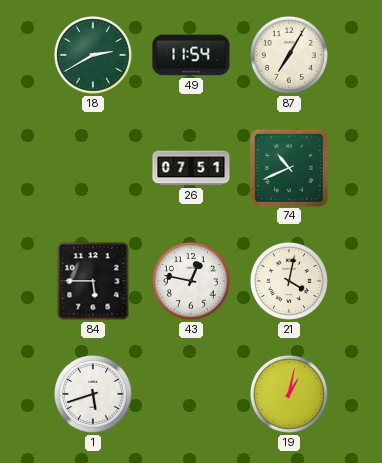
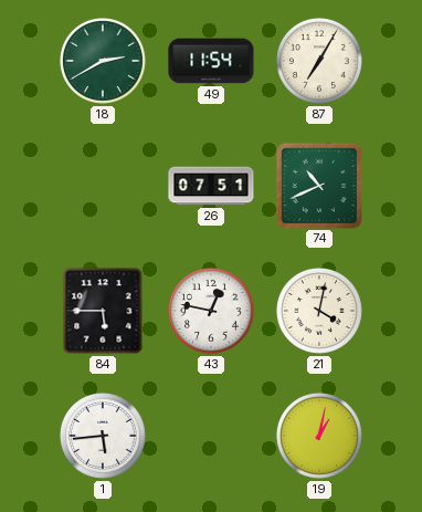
1: 5:42 -> 5:44 (103, 436)
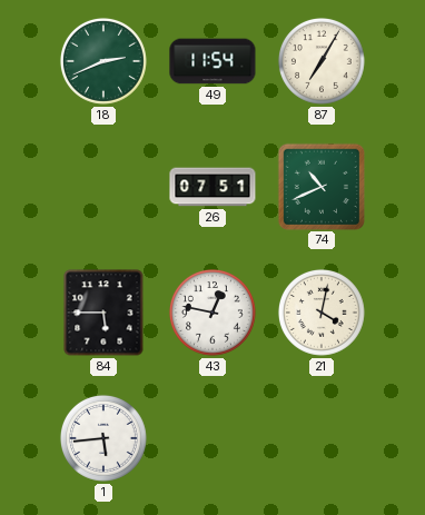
18: 2:40 -> 2:41 (103, 61)
19: 1:02 -> none (319, 436)
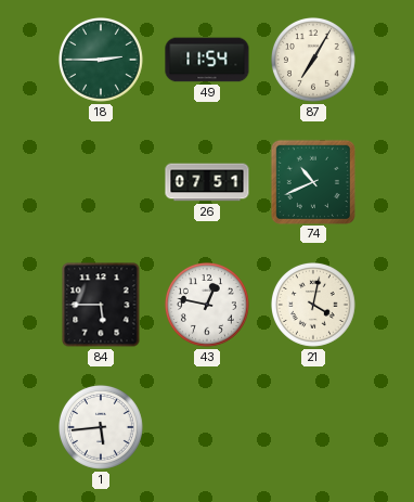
18: 2:41 -> 2:45 (101, 60)
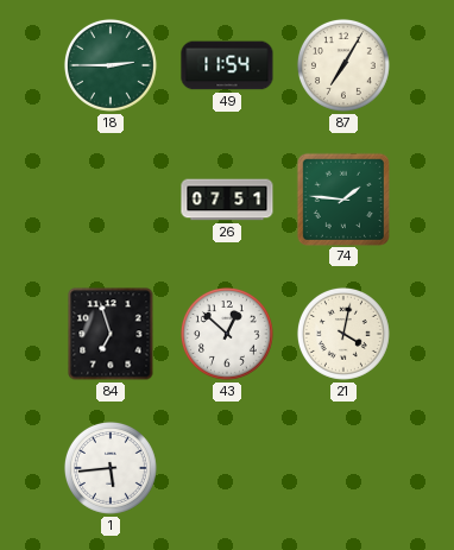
74: 10:41 -> 1:46 (342, 198)
84: 5:45 -> 6:57 (111, 334)
43: 12:47 -> 12:52 (227, 334)
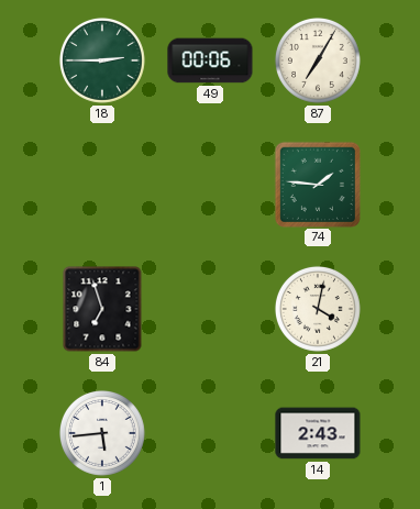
49: 11:54 -> 00:06 (210, 60)
26: 07:51 -> none (227, 200)
43: 12:52 -> none (227, 334)
14: none -> 2:43 (318, 433)
